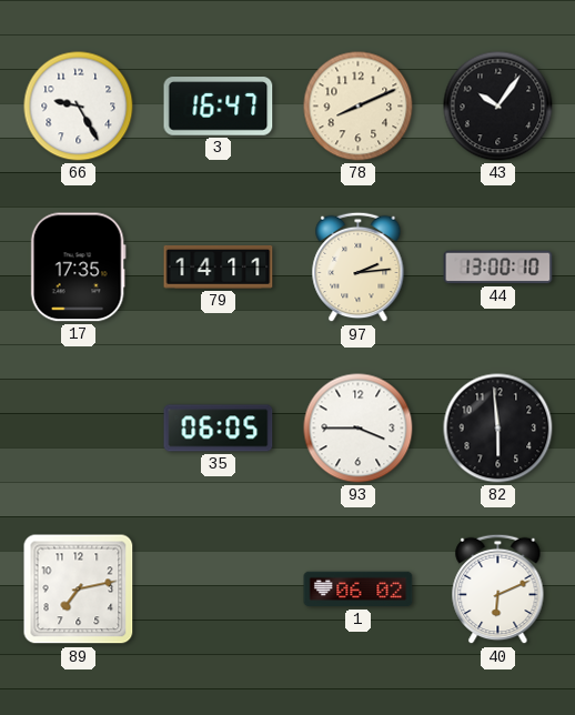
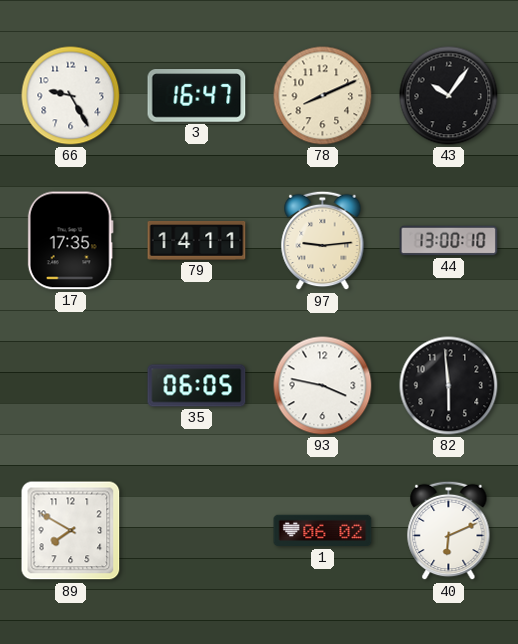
97: 2:14 -> 9:14 (323, 241)
93: 3:45 -> 3:47 (323, 386)
89: 7:13 -> 7:50 (71, 531)
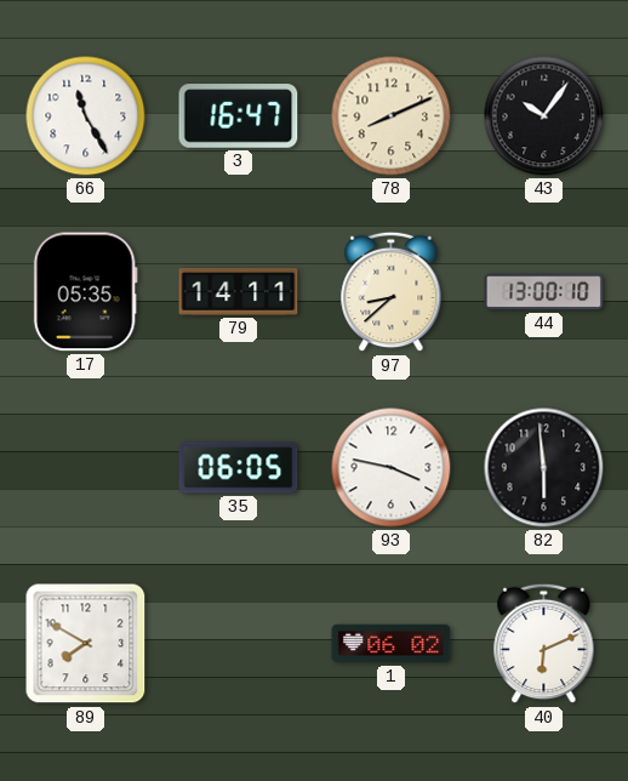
66: 9:25 -> 11:25 (86, 116)
17: 17:35 -> 05:35 (85, 292)
97: 9:14 -> 8:38 (392, 292)
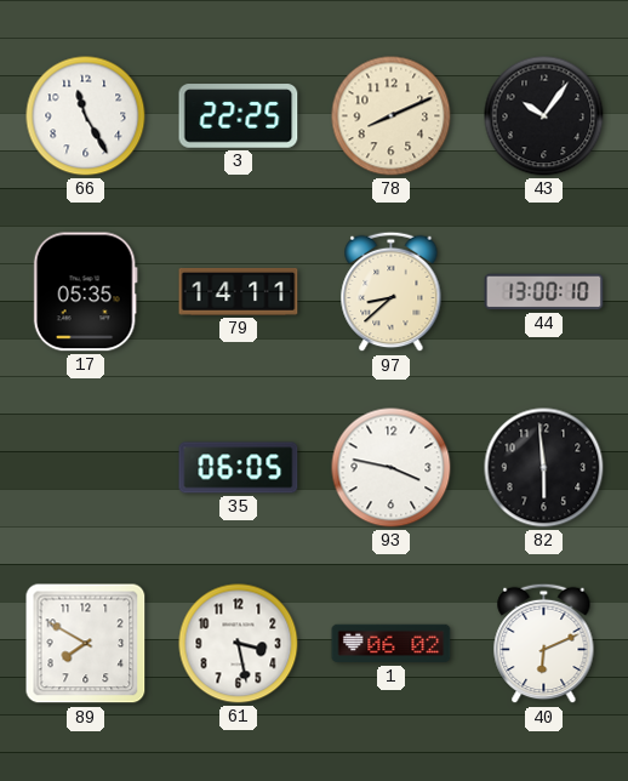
3: 16:47 -> 22:25 (239, 116)
61: none -> 3:28 (239, 644)
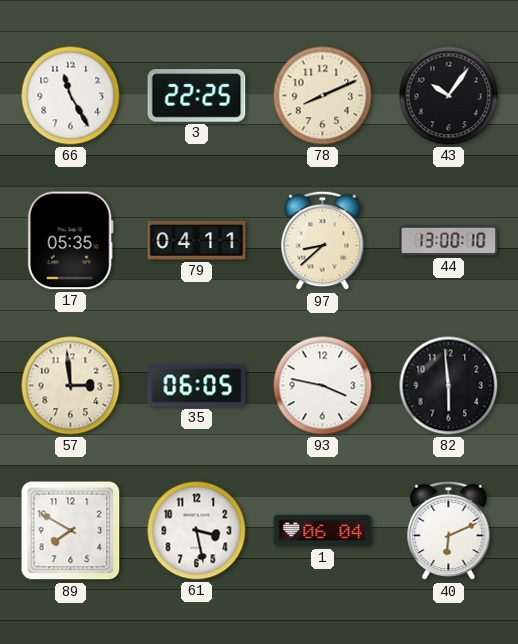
79: 14:11 -> 04:11 (197, 240)
57: none -> 2:59 (71, 386)
1: 06:02 -> 06:04 (323, 531)
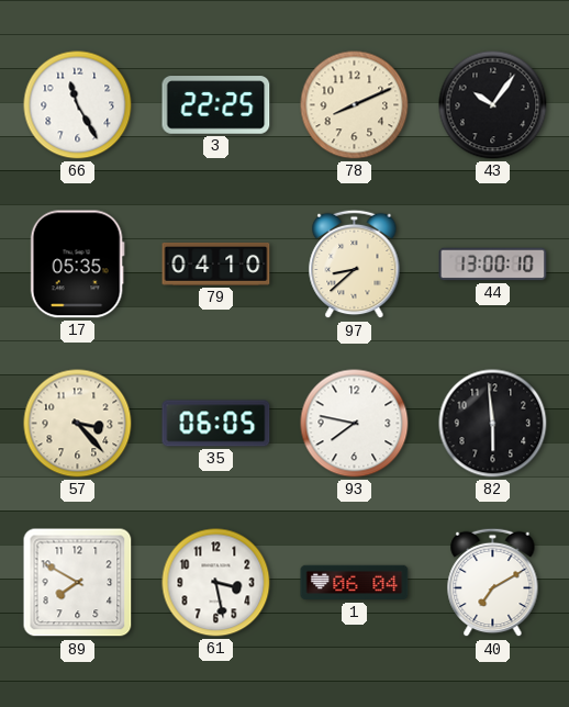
79: 04:11 -> 04:10 (216, 263)
57: 2:59 -> 3:23 (78, 424)
93: 3:47 -> 7:47 (355, 424)
40: 6:11 -> 7:10 (493, 583)
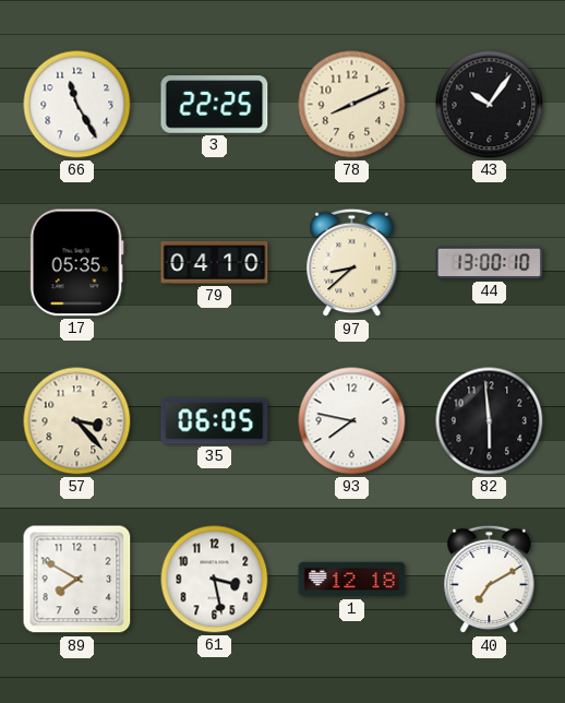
1: 06:04 -> 12:18 (352, 580)
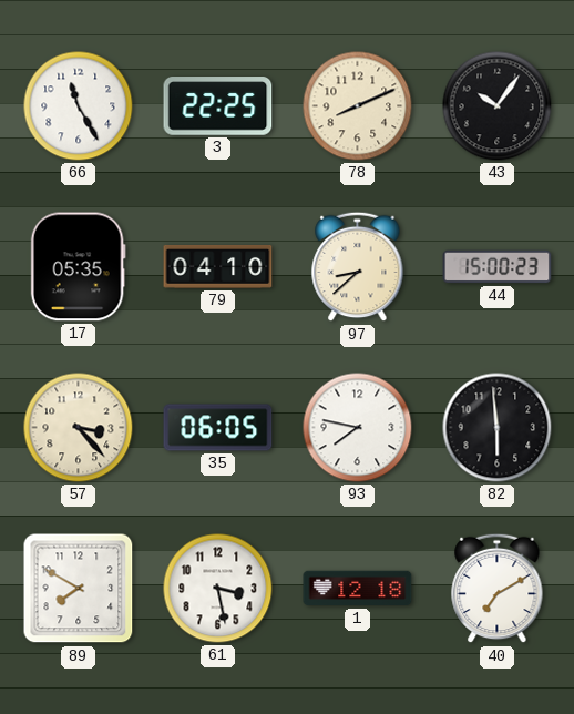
44: 13:00 -> 15:00 (498, 267)
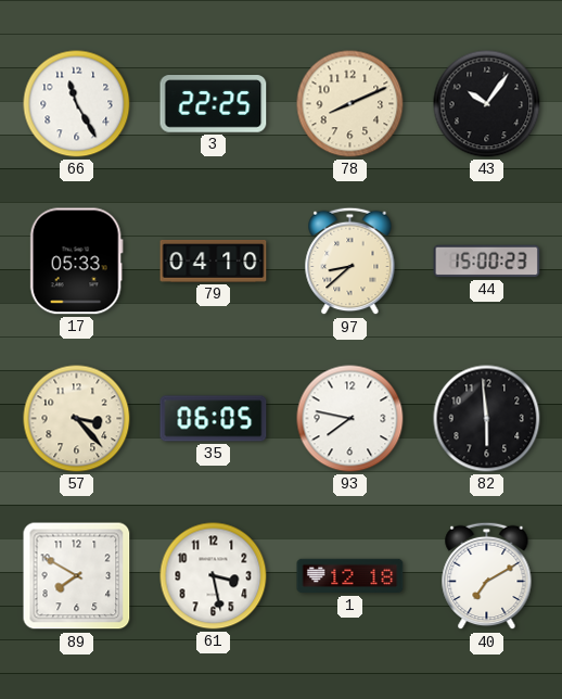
17: 05:35 -> 05:33 (76, 262)
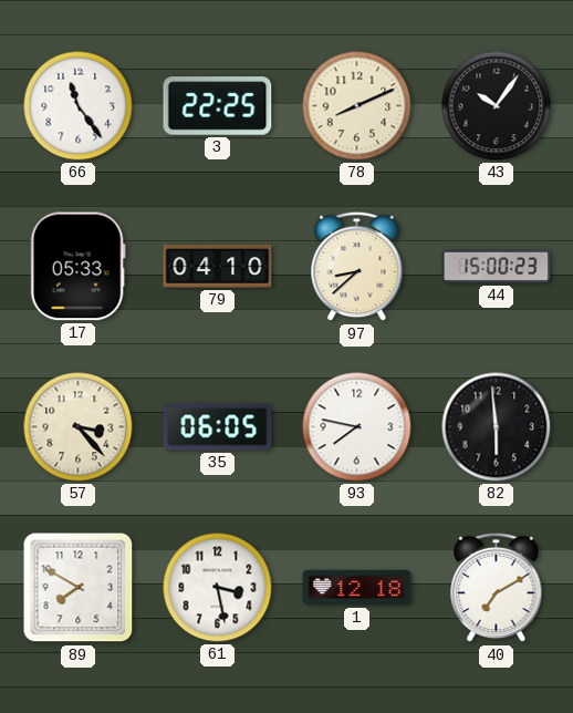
66: 11:25 -> 11:24 (79, 106)
